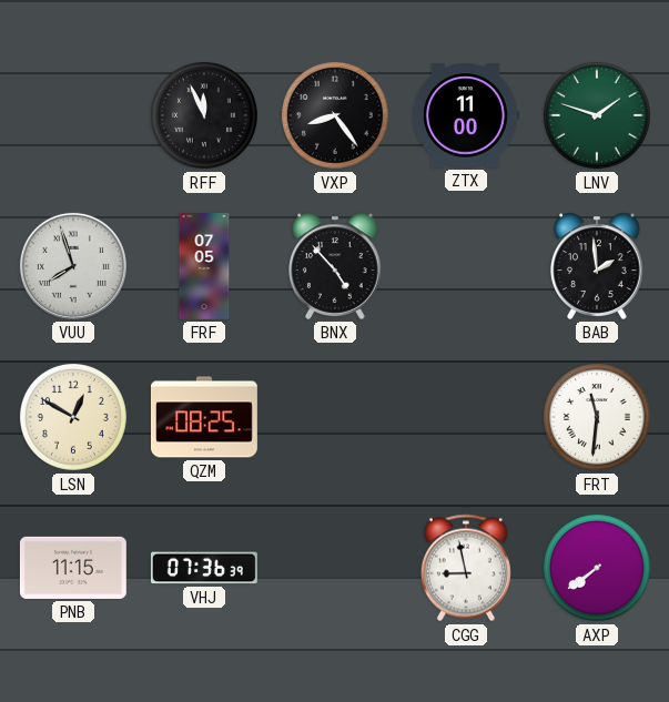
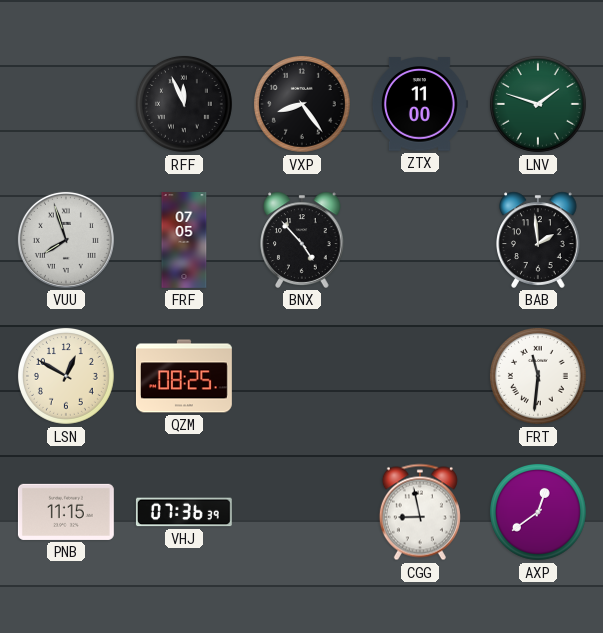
AXP: 7:39 -> 12:39 (538, 512)
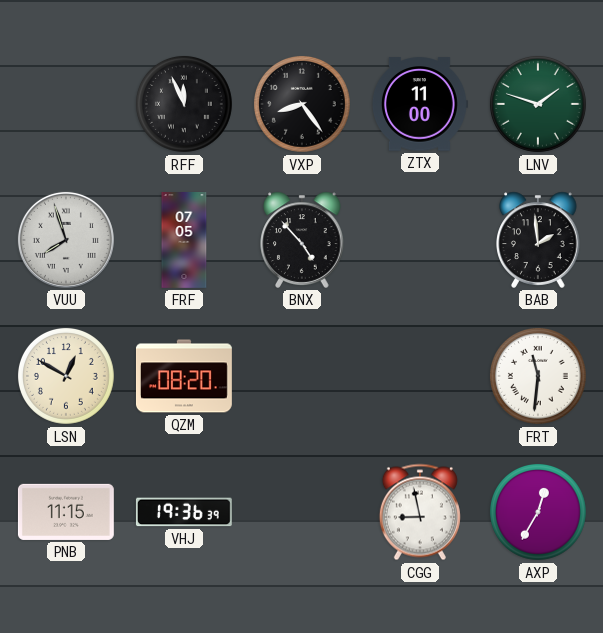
QZM: 08:25 -> 08:20 (184, 376)
VHJ: 07:36 -> 19:36 (184, 512)
AXP: 12:39 -> 12:35 (538, 512)
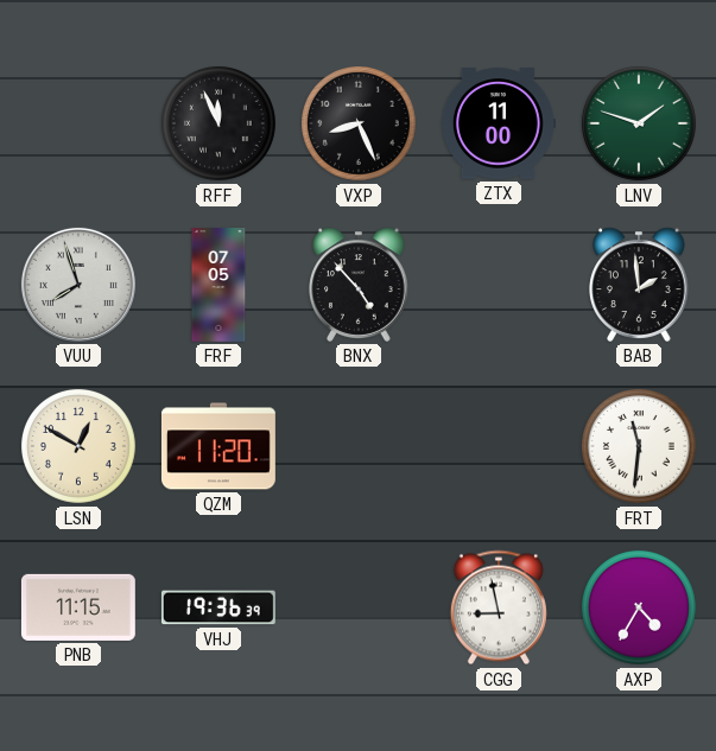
VXP: 8:24 -> 8:26 (359, 123)
QZM: 08:20 -> 11:20 (218, 446)
AXP: 12:35 -> 4:35 (639, 607)
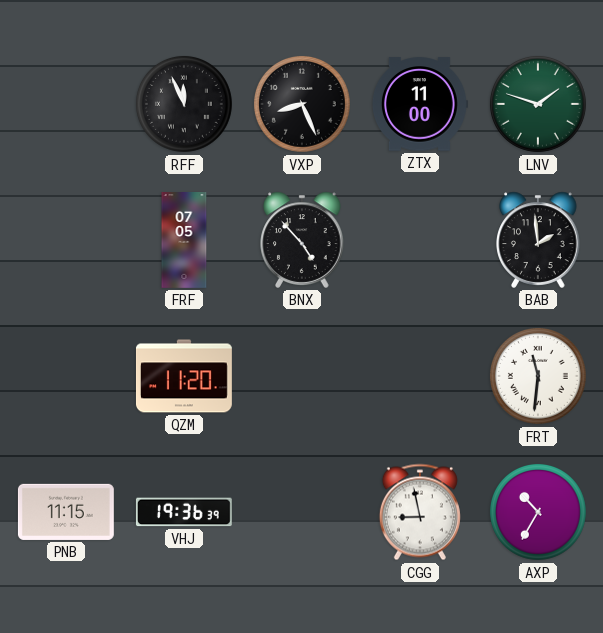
VUU: 7:57 -> none (78, 285)
LSN: 12:50 -> none (78, 446)
AXP: 4:35 -> 10:35 (538, 512)
